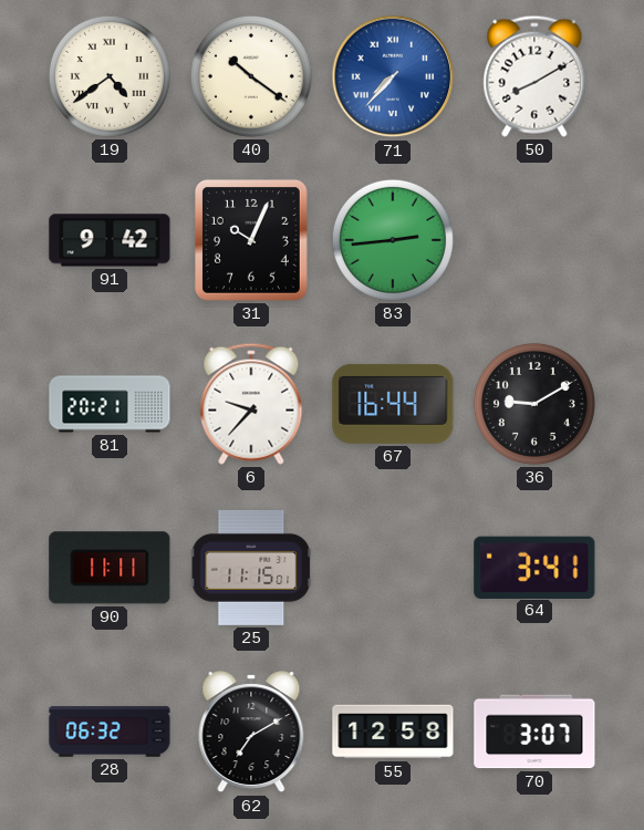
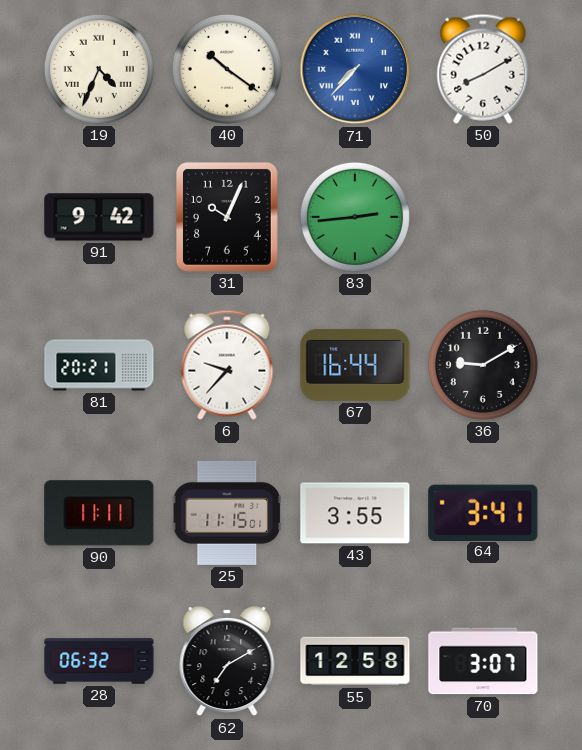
19: 4:39 -> 4:34 (99, 69)
43: none -> 3:55 (355, 513)
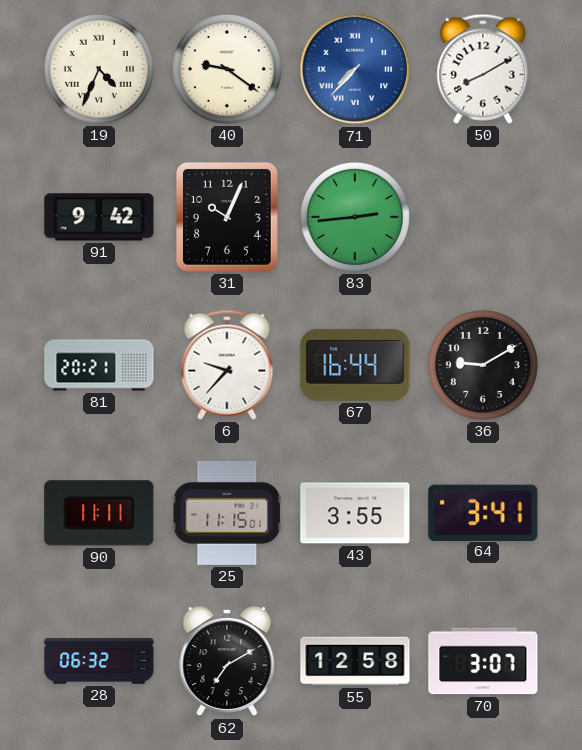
40: 10:21 -> 9:21 (227, 69)
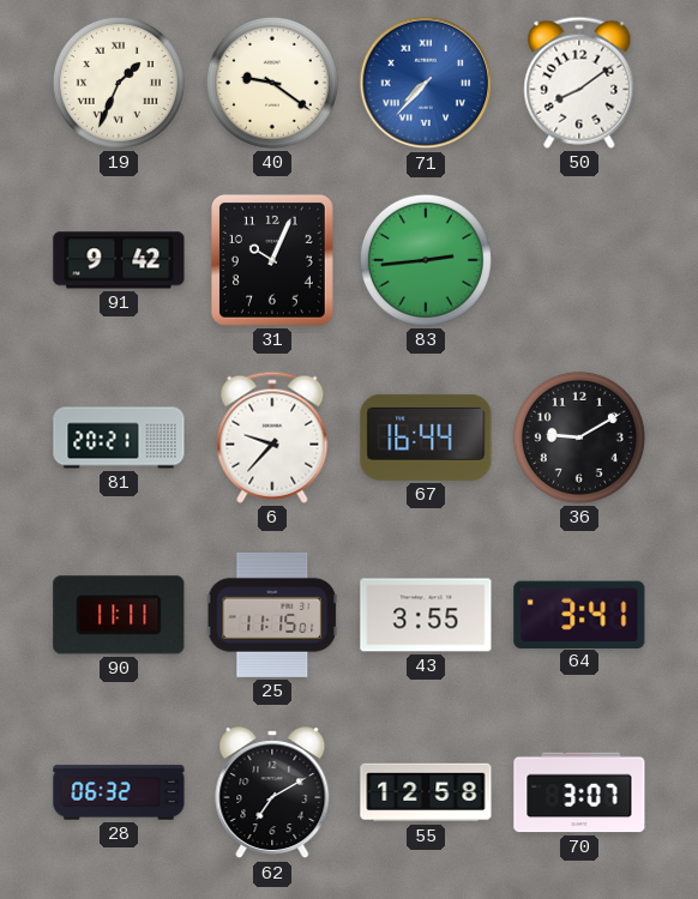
19: 4:34 -> 1:34 (119, 83)
50: 8:10 -> 8:09 (579, 83)
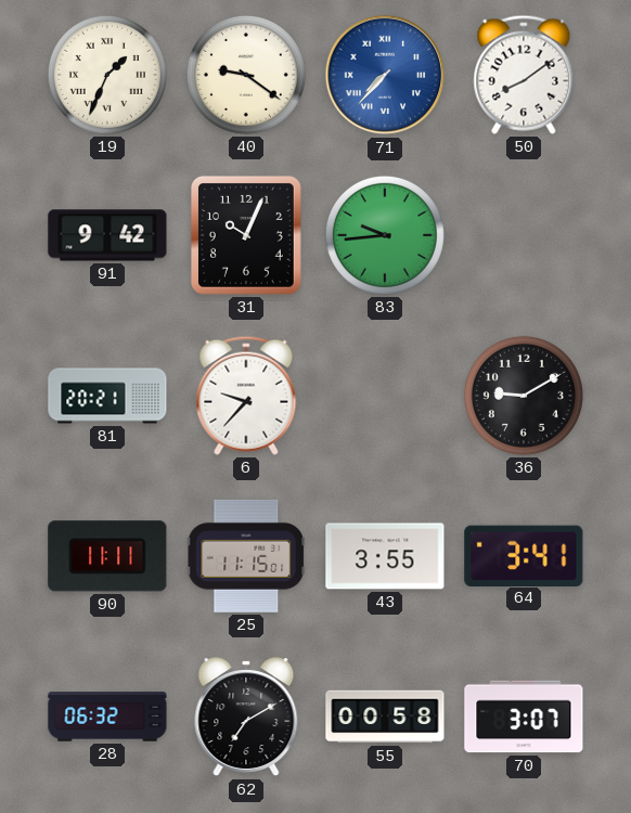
83: 2:44 -> 9:44 (385, 235)
67: 16:44 -> none (426, 438)
55: 12:58 -> 00:58 (385, 717)
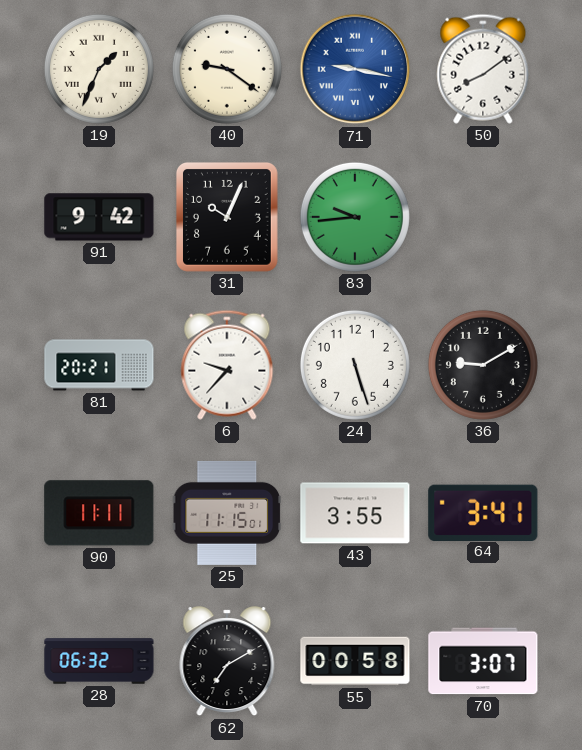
71: 7:37 -> 9:17 (355, 69)
24: none -> 5:27 (355, 365)
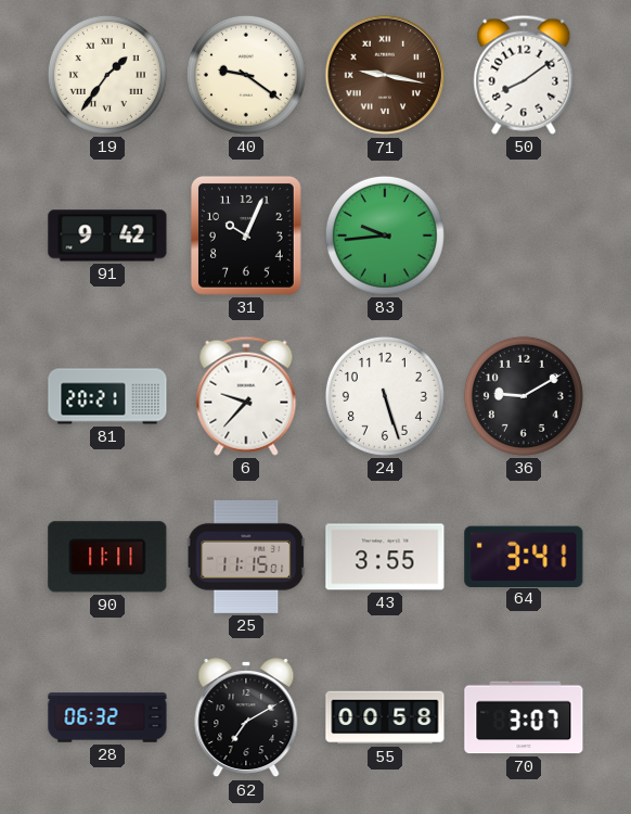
19: 1:34 -> 1:36 (107, 75)
71 dial: blue -> brown (385, 75)
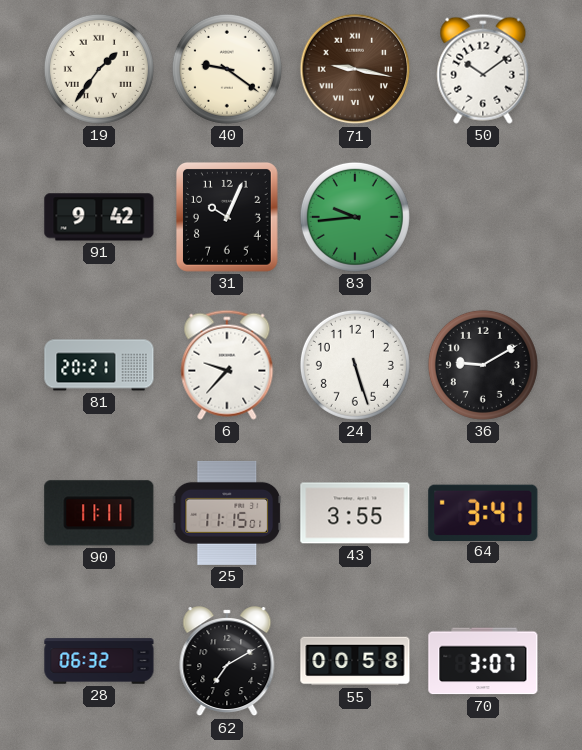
50: 8:09 -> 10:09 (483, 69)
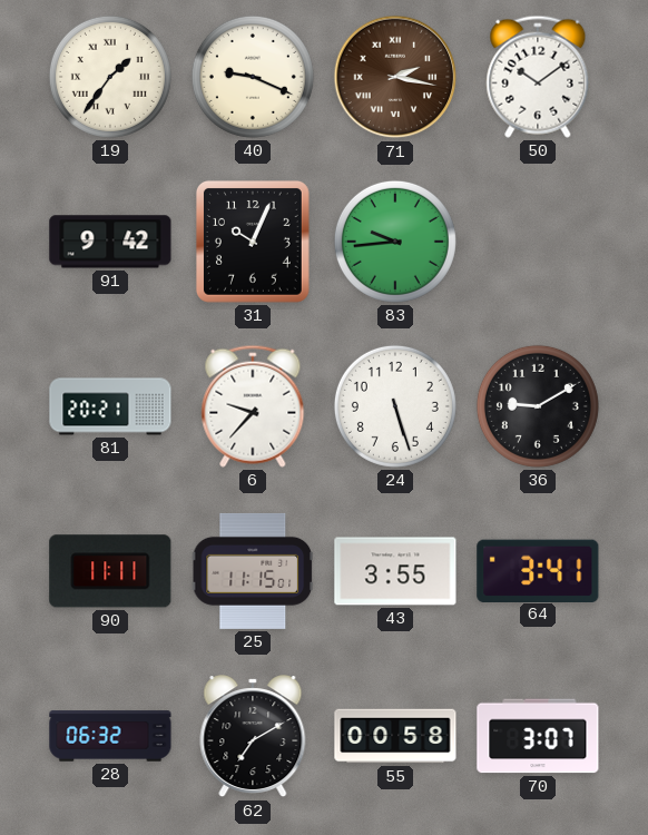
40: 9:21 -> 9:19 (253, 77)
71: 9:17 -> 2:17 (395, 77)
